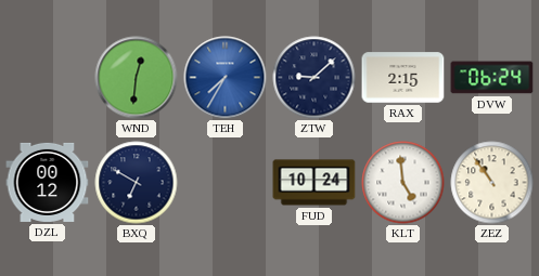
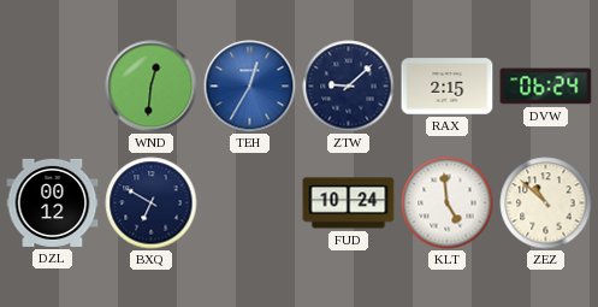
TEH: 7:35 -> 12:35 (250, 87)
ZEZ: 10:54 -> 10:52 (546, 203)
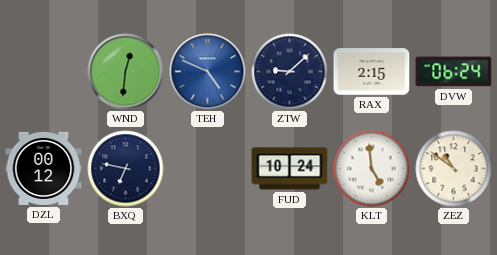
TEH: 12:35 -> 4:49 (208, 72)
BXQ: 6:50 -> 6:47 (126, 169)
ZEZ: 10:52 -> 10:51 (454, 169)
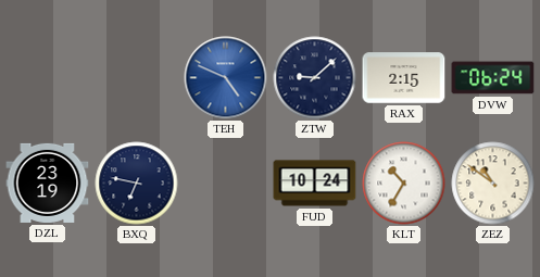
WND: 12:31 -> none (126, 72)
DZL: 00:12 -> 23:19 (48, 182)
KLT: 4:59 -> 10:35 (404, 184)
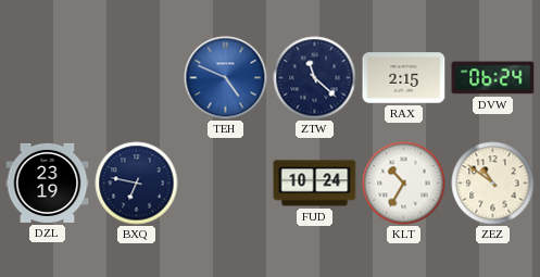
ZTW: 9:08 -> 11:22 (315, 78)
